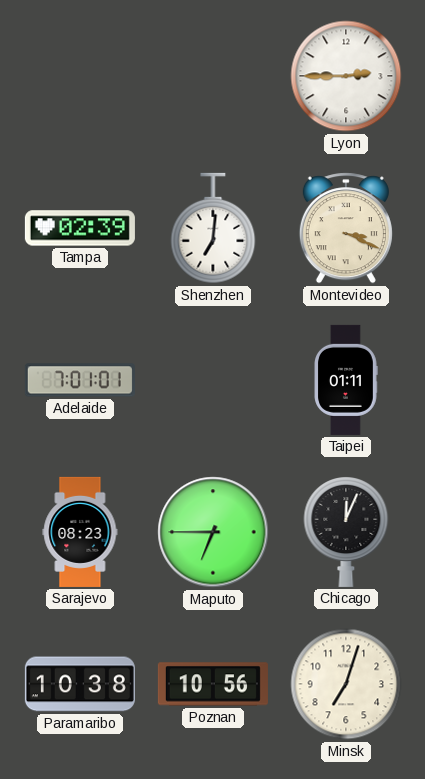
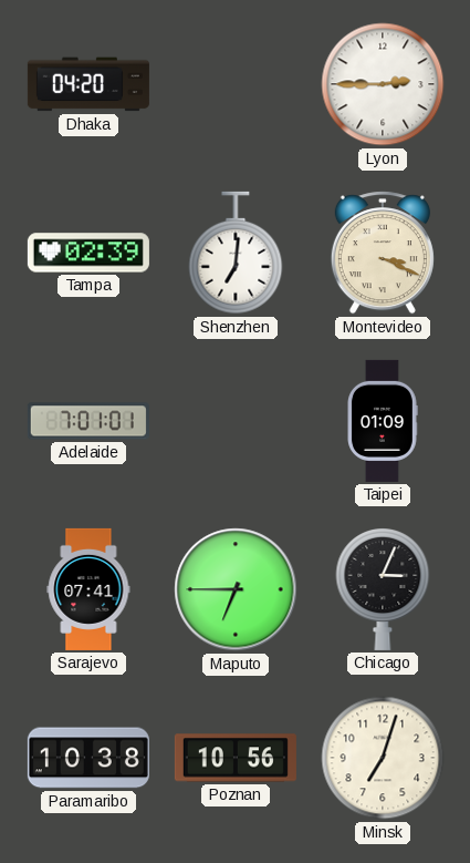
Dhaka: none -> 04:20 (88, 84)
Taipei: 01:11 -> 01:09 (383, 421)
Sarajevo: 08:23 -> 07:41 (88, 589)
Chicago: 12:04 -> 3:04 (383, 589)
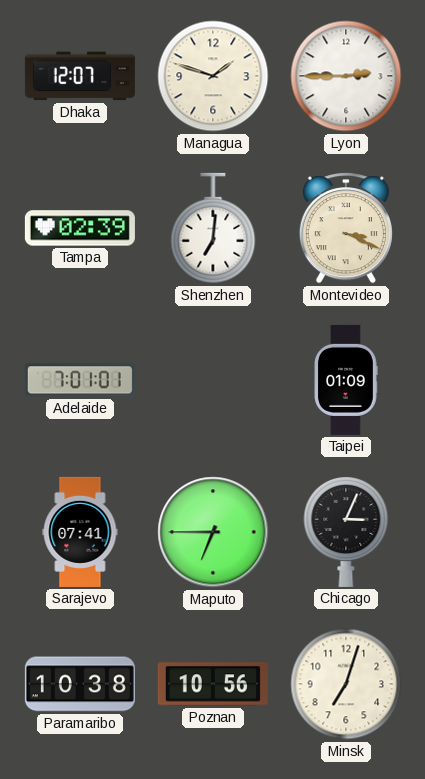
Dhaka: 04:20 -> 12:07 (80, 76)
Managua: none -> 1:48 (213, 76)
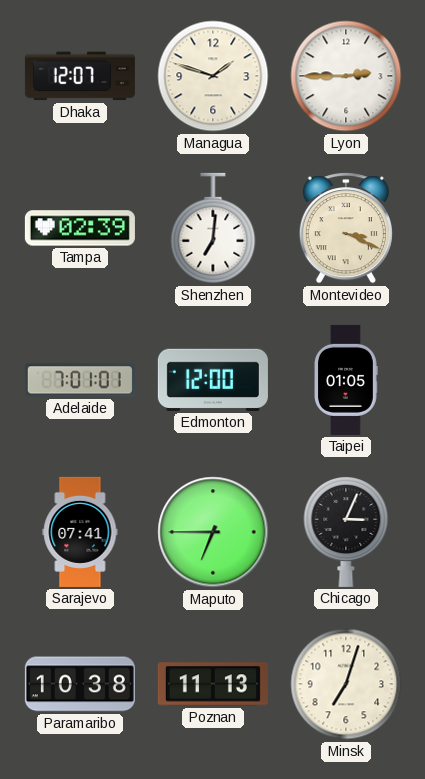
Edmonton: none -> 12:00 (213, 380)
Taipei: 01:09 -> 01:05 (346, 380)
Poznan: 10:56 -> 11:13 (213, 684)
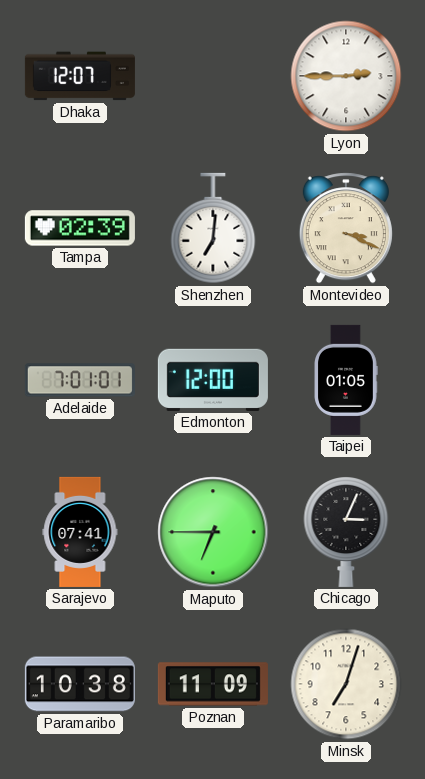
Managua: 1:48 -> none (213, 76)
Poznan: 11:13 -> 11:09 (213, 684)
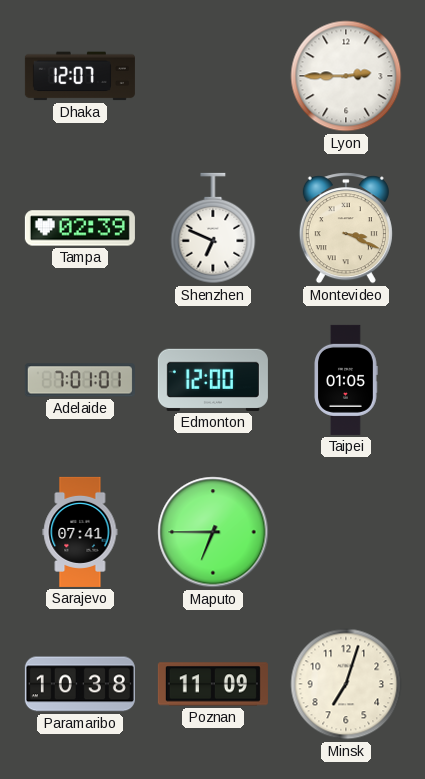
Shenzhen: 7:01 -> 6:49 (213, 228)
Chicago: 3:04 -> none (346, 532)
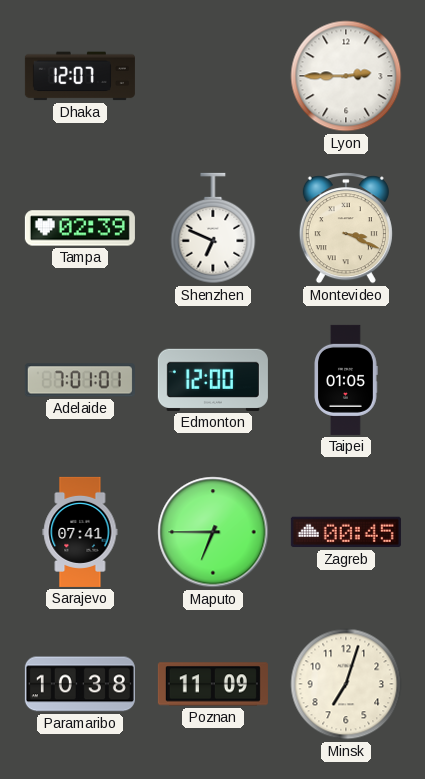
Zagreb: none -> 00:45 (346, 532)
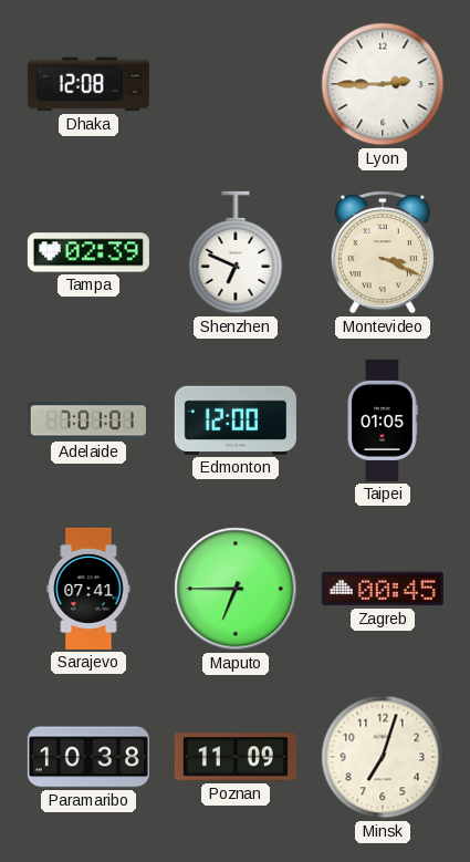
Dhaka: 12:07 -> 12:08 (88, 84)
